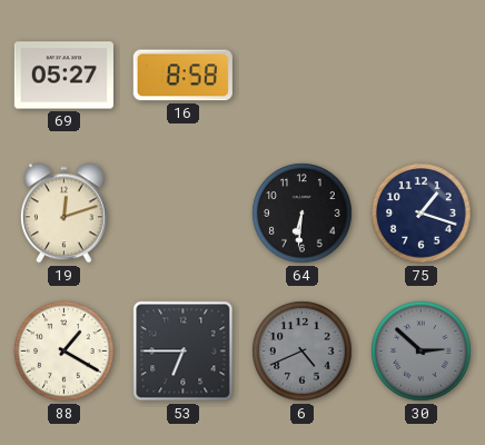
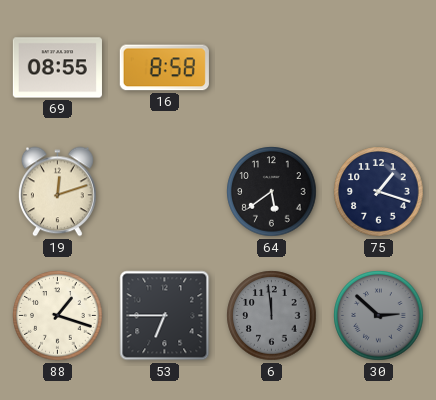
69: 05:27 -> 08:55 (57, 68)
64: 6:31 -> 5:39 (272, 192)
88: 1:20 -> 1:18 (58, 316)
6: 4:41 -> 11:59 (272, 316)
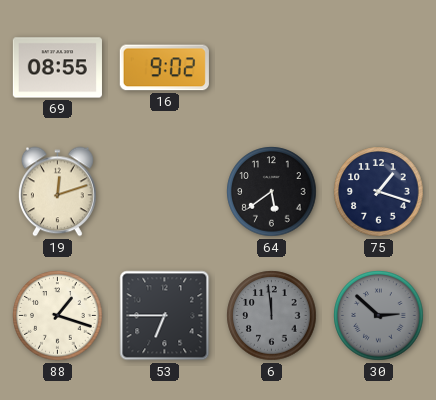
16: 8:58 -> 9:02 (164, 68)
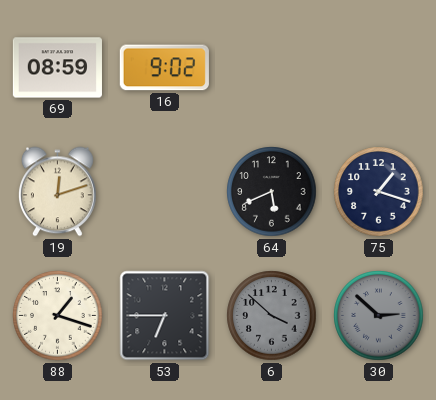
69: 08:55 -> 08:59 (57, 68)
64: 5:39 -> 5:41 (272, 192)
6: 11:59 -> 3:52 (272, 316)
